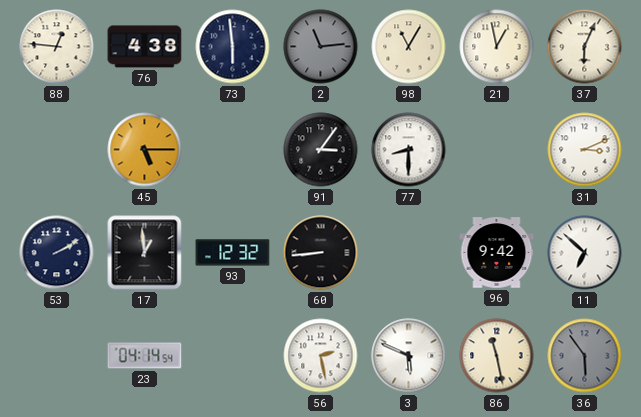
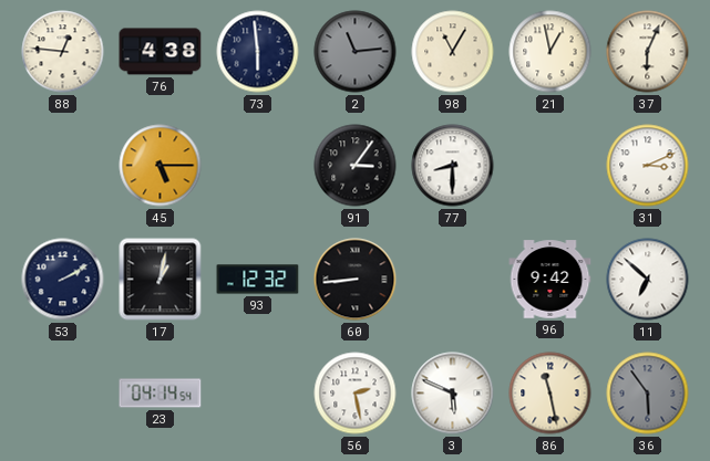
17: 12:59 -> 1:02 (161, 280)
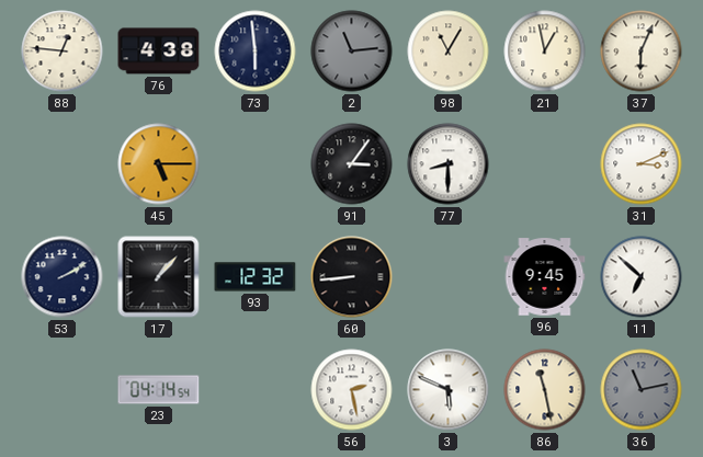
17: 1:02 -> 1:07 (159, 277)
96: 9:42 -> 9:45 (545, 277)
36: 5:54 -> 11:13 (642, 390)
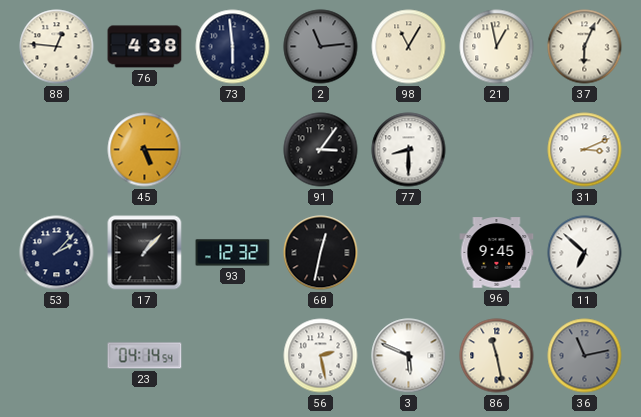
53: 2:10 -> 2:07 (57, 253)
60: 8:44 -> 12:32 (321, 253)
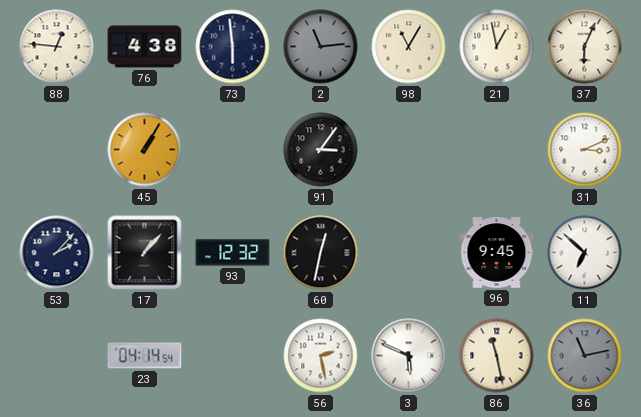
45: 5:15 -> 1:05 (145, 150)
77: 8:30 -> none (409, 150)
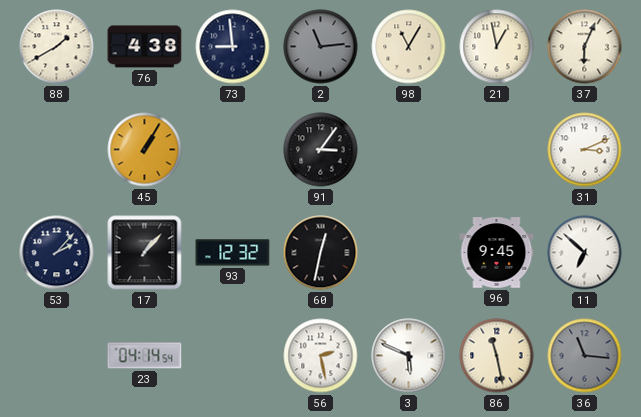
88: 12:46 -> 1:40 (57, 47)
73: 5:59 -> 8:59 (233, 47)
36: 11:13 -> 11:16 (585, 356)
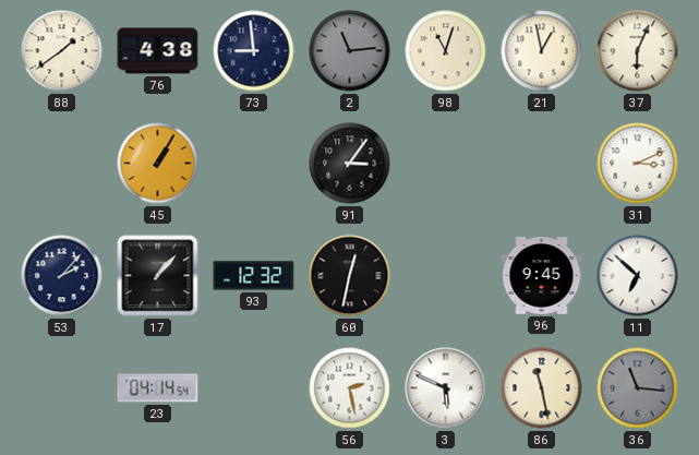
88: 1:40 -> 1:39 (62, 51)
98: 11:05 -> 11:03 (446, 51)
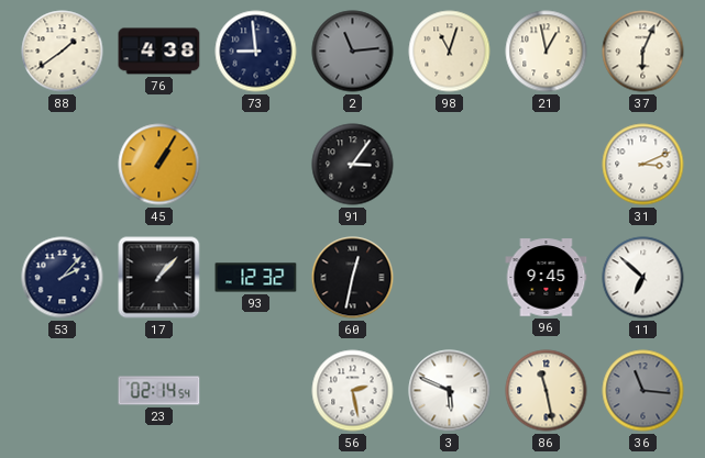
23: 04:14 -> 02:14 (159, 391)
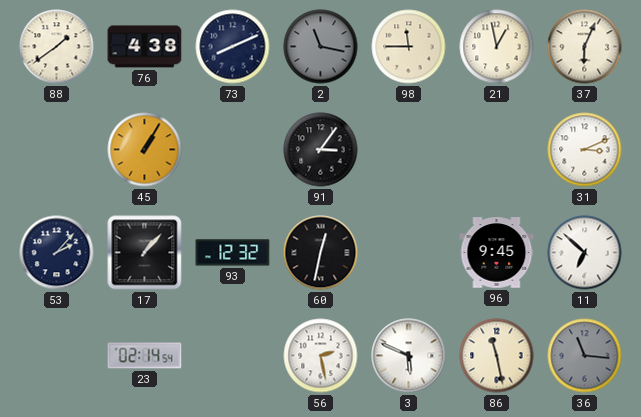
73: 8:59 -> 8:11 (233, 47)
2: 11:14 -> 11:17 (321, 47)
98: 11:03 -> 11:45 (409, 47)
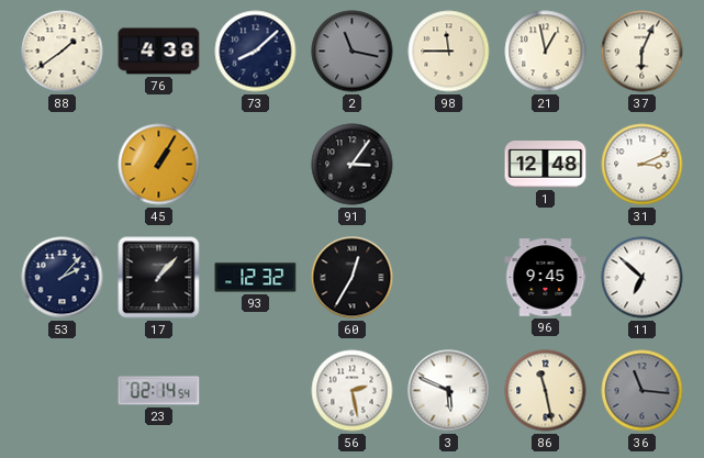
73: 8:11 -> 8:08 (256, 52)
1: none -> 12:48 (546, 165)
60: 12:32 -> 12:35 (353, 278)
